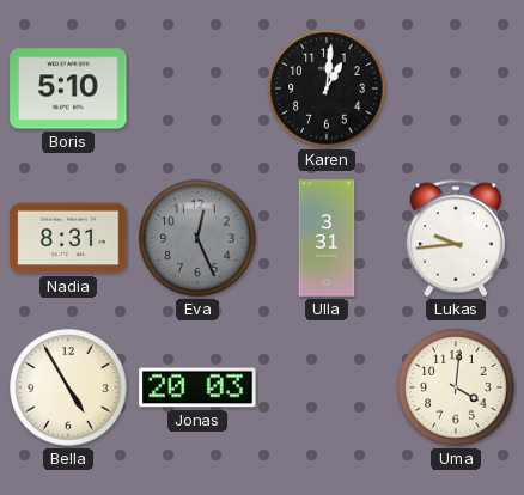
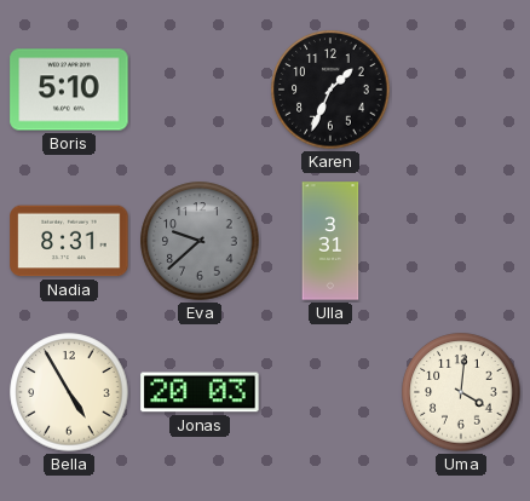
Karen: 1:01 -> 1:34 (330, 90)
Eva: 12:26 -> 9:38 (200, 241)
Lukas: 9:44 -> none (456, 238)
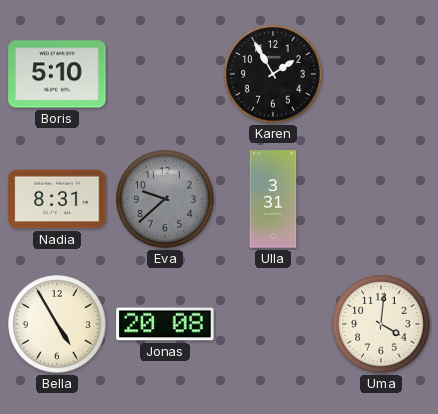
Karen: 1:34 -> 1:55 (273, 74)
Jonas: 20:03 -> 20:08 (165, 324)
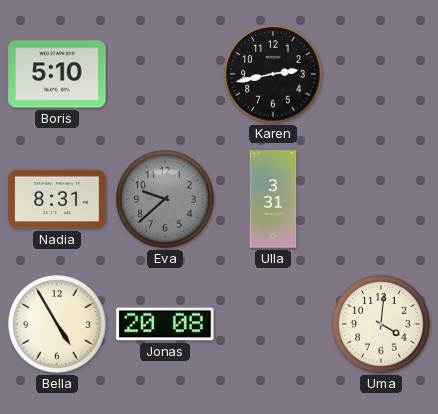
Karen: 1:55 -> 2:43 (273, 74)
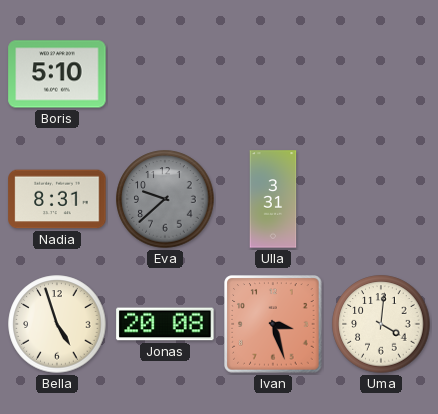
Karen: 2:43 -> none (273, 74)
Bella: 4:55 -> 4:57 (57, 324)
Ivan: none -> 3:27 (273, 324)
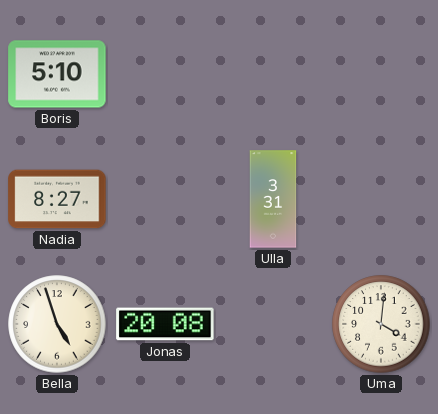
Nadia: 8:31 -> 8:27 (57, 199)
Eva: 9:38 -> none (165, 199)
Ivan: 3:27 -> none (273, 324)
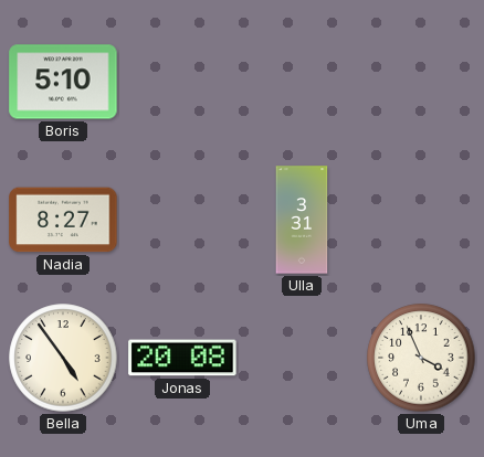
Bella: 4:57 -> 4:54 (63, 358)
Uma: 4:01 -> 3:56 (421, 358)
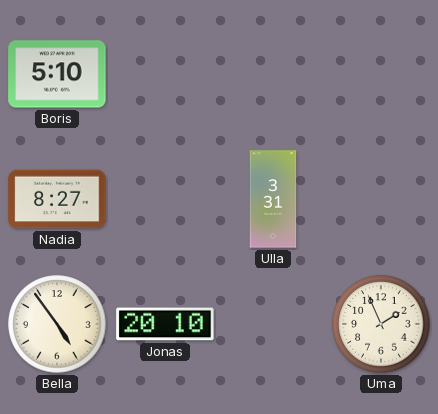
Jonas: 20:08 -> 20:10 (165, 324)
Uma: 3:56 -> 1:56 (381, 324)
